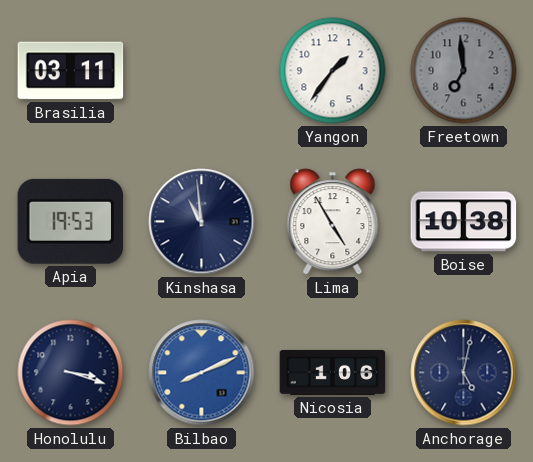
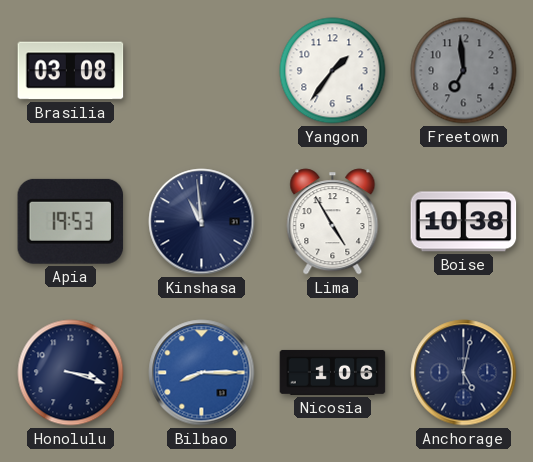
Brasilia: 03:11 -> 03:08 (71, 71)
Bilbao: 8:11 -> 8:15 (202, 373)
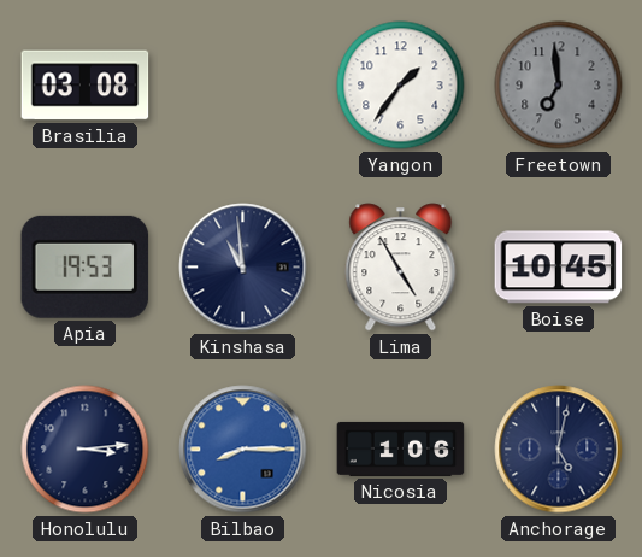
Boise: 10:38 -> 10:45 (559, 268)
Honolulu: 3:18 -> 3:14 (86, 450)
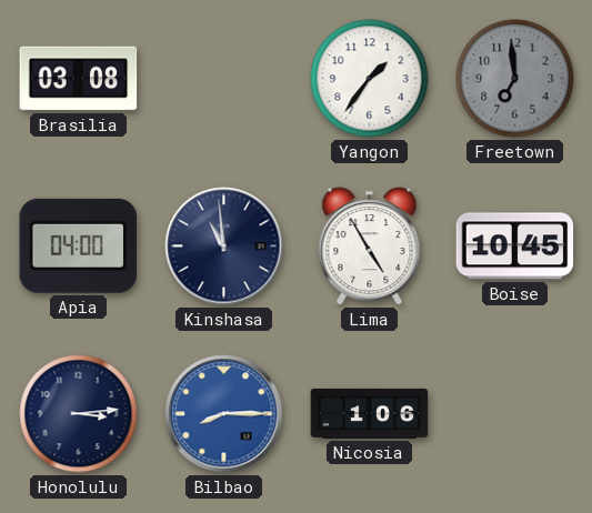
Apia: 19:53 -> 04:00 (79, 245)
Anchorage: 5:02 -> none (559, 450)
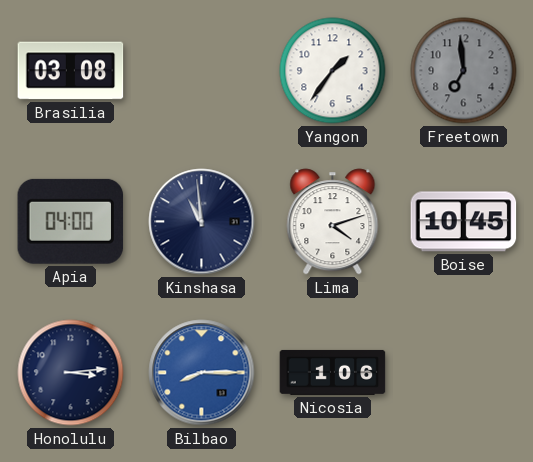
Lima: 4:55 -> 4:12 (333, 222)
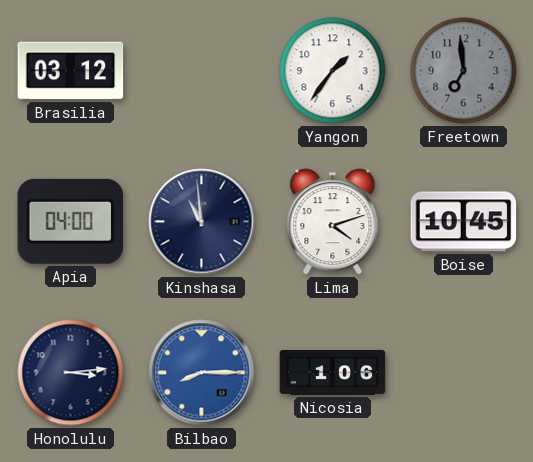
Brasilia: 03:08 -> 03:12 (71, 71)
